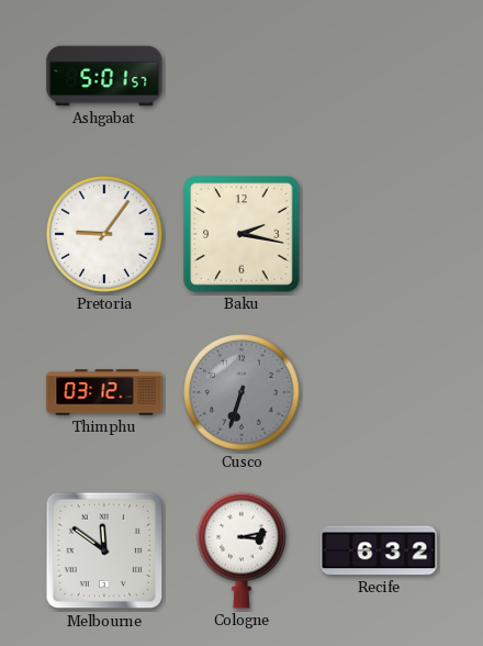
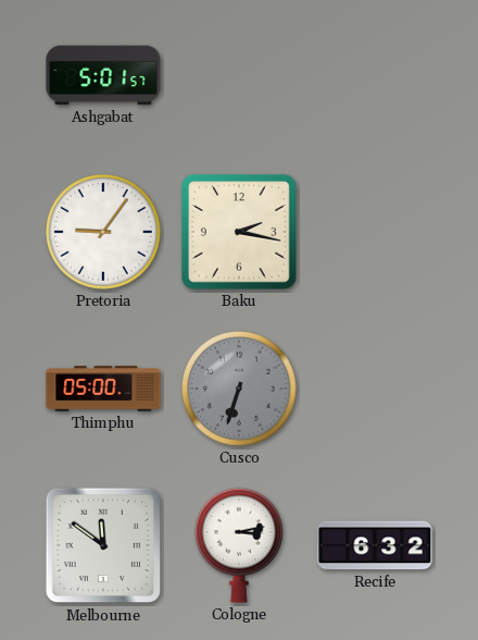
Thimphu: 03:12 -> 05:00 (103, 389)
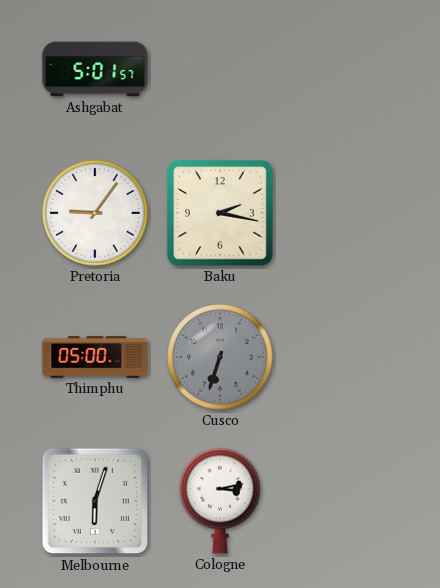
Melbourne: 11:51 -> 6:03 (95, 501)
Recife: 6:32 -> none (375, 545)
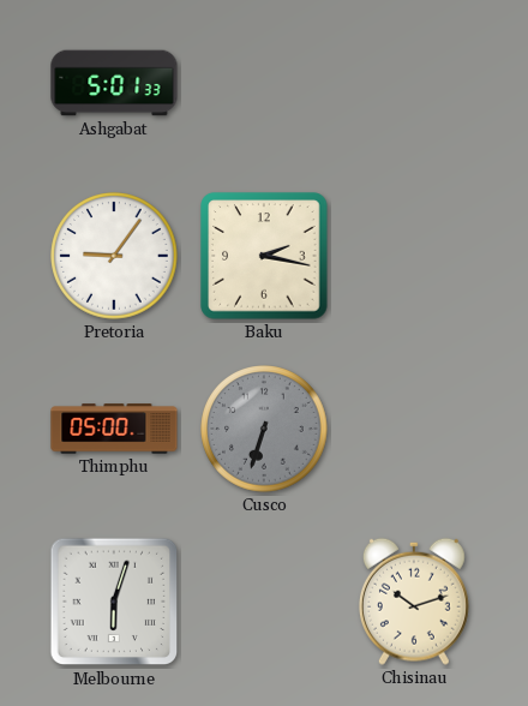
Ashgabat: 5:01:57 -> 5:01:33 (114, 83)
Cologne: 3:13 -> none (221, 501)
Chisinau: none -> 10:12 (414, 602)
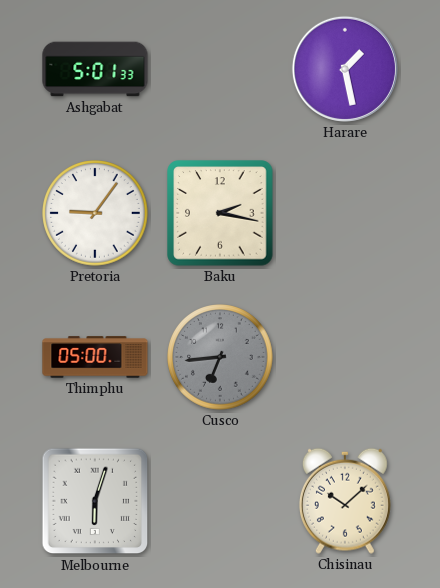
Harare: none -> 1:28 (345, 69)
Cusco: 6:33 -> 6:44 (220, 357)
Chisinau: 10:12 -> 10:08 (345, 501)
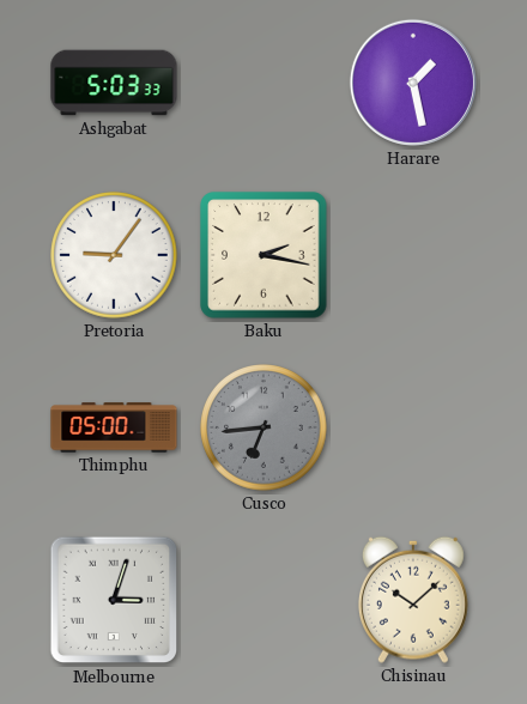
Ashgabat: 5:01 -> 5:03 (114, 83)
Melbourne: 6:03 -> 3:03 (114, 600)
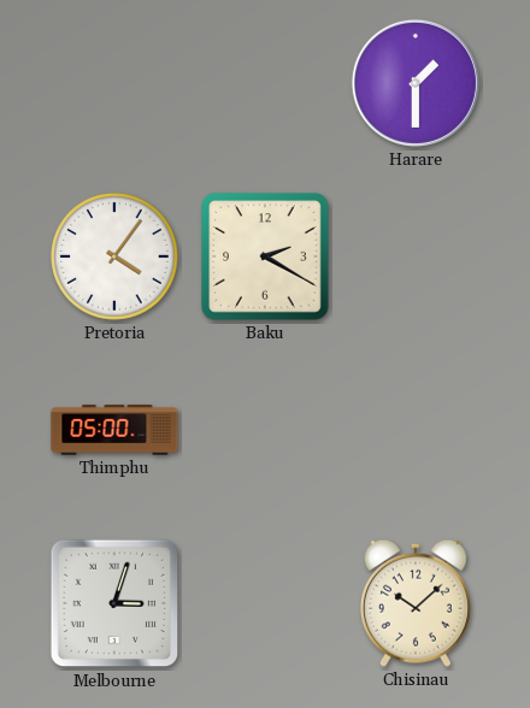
Ashgabat: 5:03 -> none (114, 83)
Harare: 1:28 -> 1:30 (416, 83)
Pretoria: 9:06 -> 4:06 (114, 256)
Baku: 2:17 -> 2:20 (265, 256)
Cusco: 6:44 -> none (263, 427)
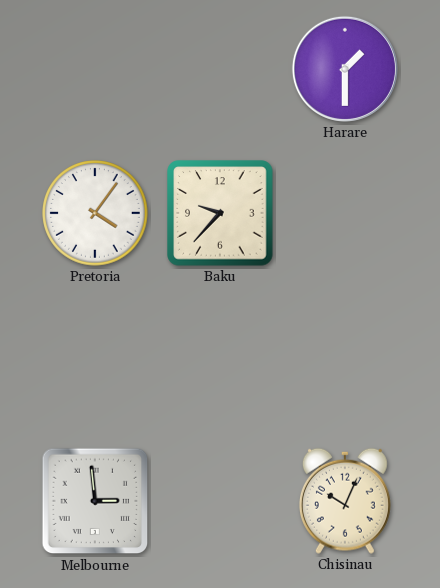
Baku: 2:20 -> 9:37 (220, 213)
Thimphu: 05:00 -> none (114, 430)
Melbourne: 3:03 -> 2:59 (95, 501)
Chisinau: 10:08 -> 10:04 (345, 501)
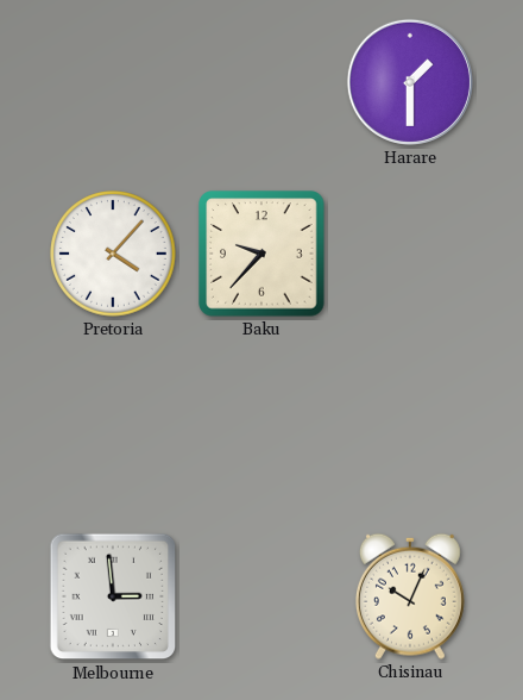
Pretoria: 4:06 -> 4:07 (113, 254)
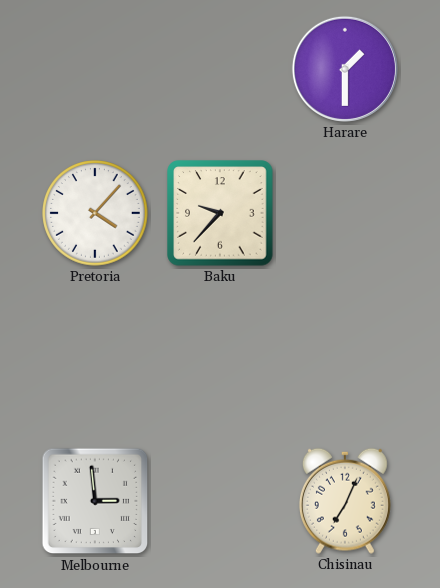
Chisinau: 10:04 -> 7:04 (345, 501)
